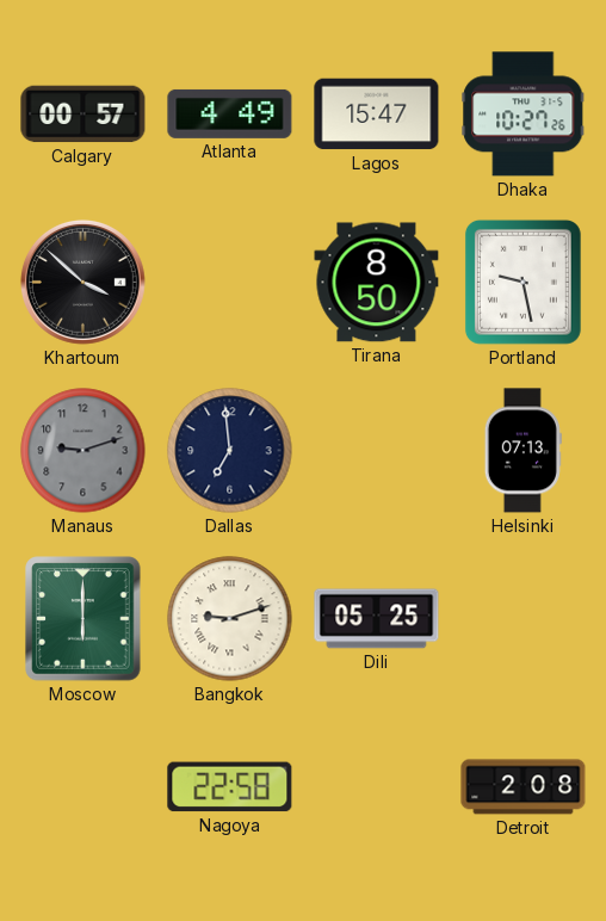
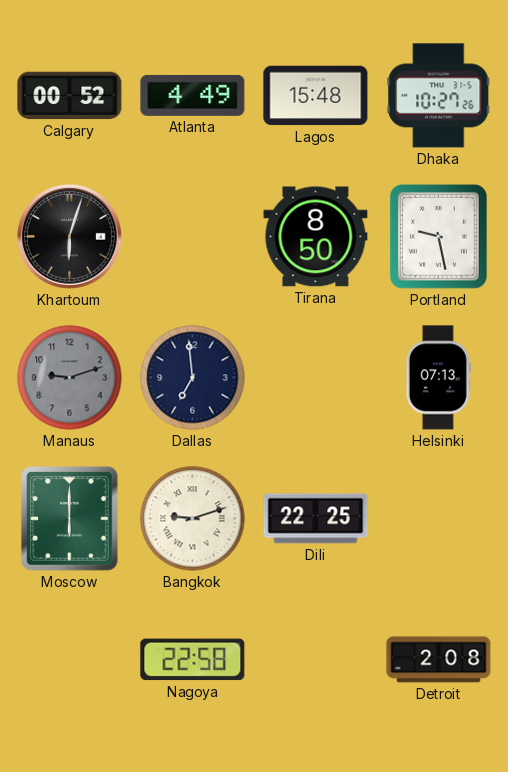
Calgary: 00:57 -> 00:52 (70, 96)
Lagos: 15:47 -> 15:48 (316, 96)
Khartoum: 3:52 -> 6:03 (69, 236)
Dili: 05:25 -> 22:25 (316, 519)
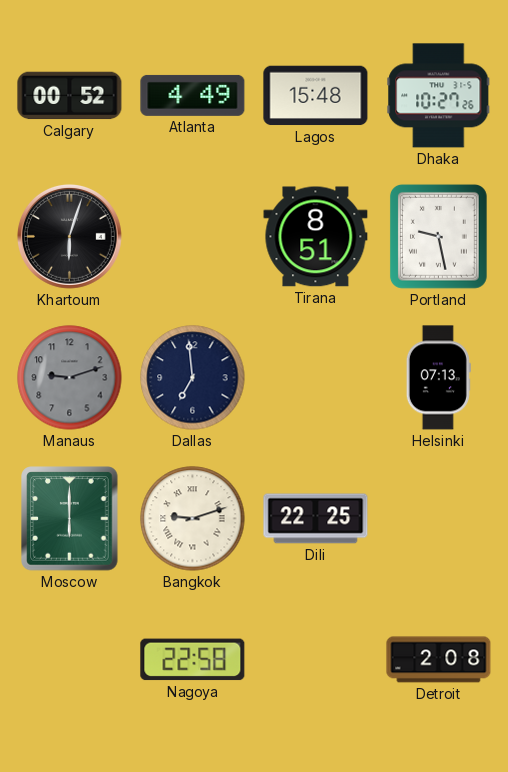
Tirana: 8:50 -> 8:51 (316, 237)
